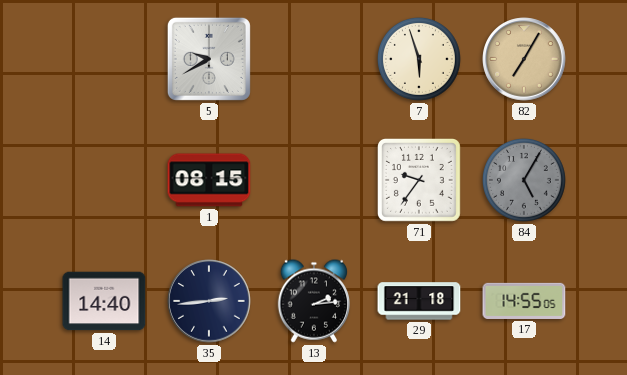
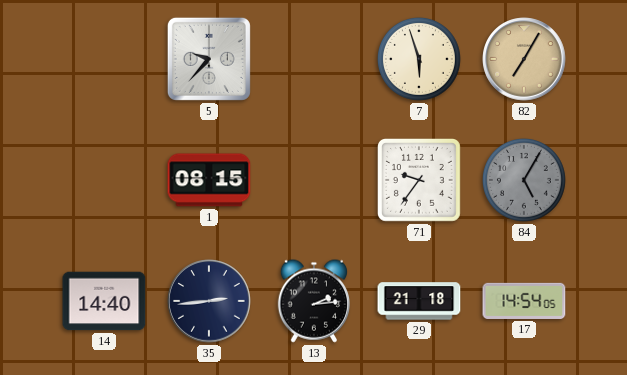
5: 9:40 -> 9:37 (209, 59)
17: 14:55 -> 14:54 (524, 301)
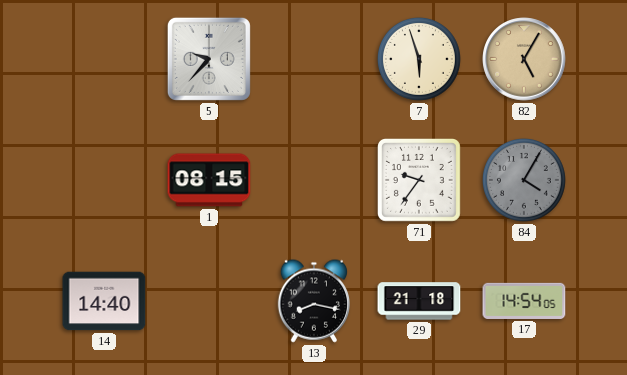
82: 7:05 -> 5:05 (524, 59)
84: 5:05 -> 4:05 (524, 180)
35: 2:44 -> none (209, 301)
13: 2:14 -> 8:17 (313, 301)
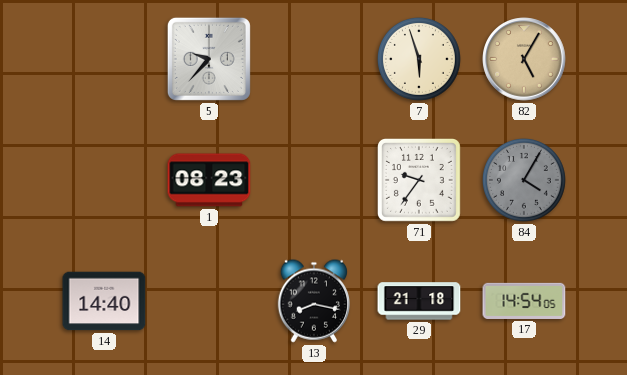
1: 08:15 -> 08:23 (209, 180)
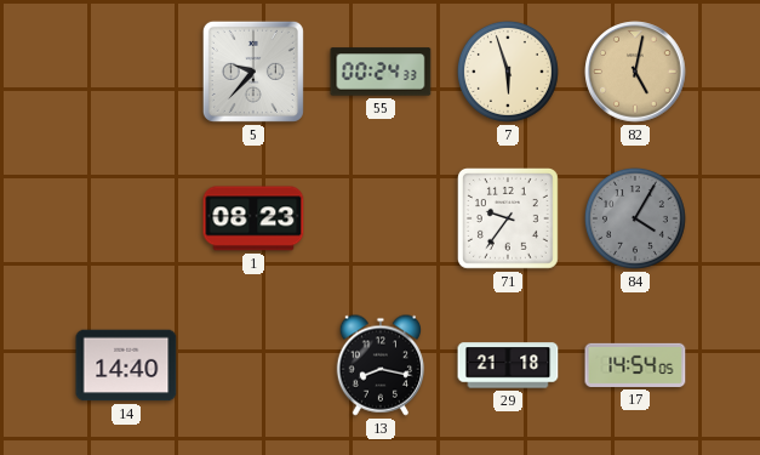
55: none -> 00:24 (381, 72)
82: 5:05 -> 5:02 (635, 72)
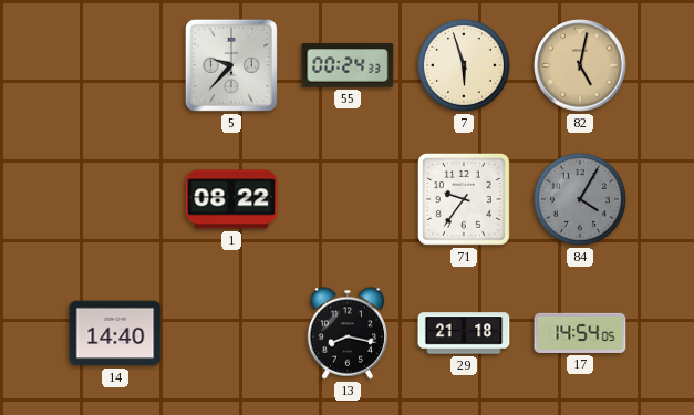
1: 08:23 -> 08:22 (231, 199)
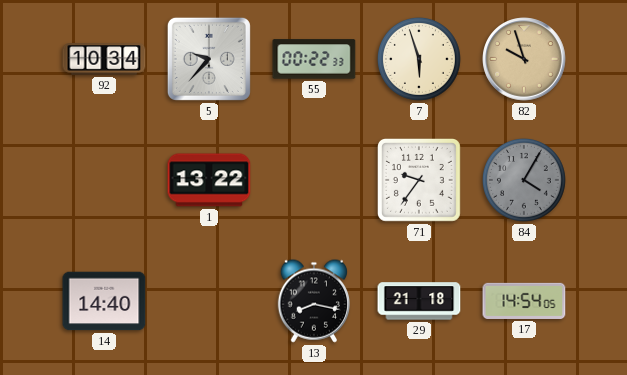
92: none -> 10:34 (104, 59)
55: 00:24 -> 00:22 (314, 59)
82: 5:02 -> 9:57 (524, 59)
1: 08:22 -> 13:22 (209, 180)
